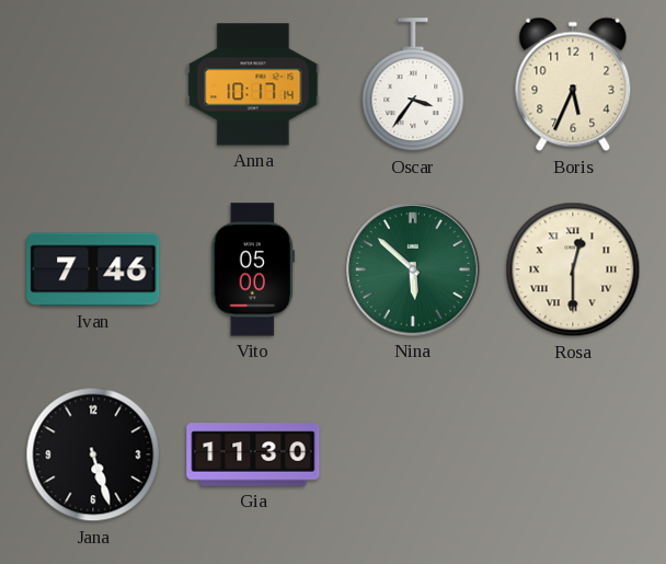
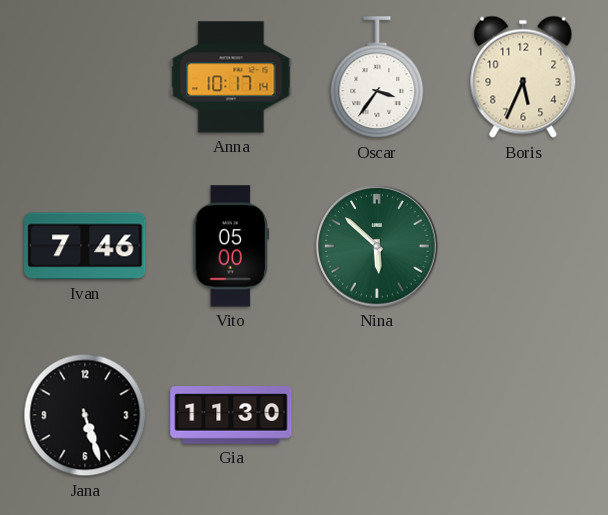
Rosa: 12:30 -> none (573, 269)
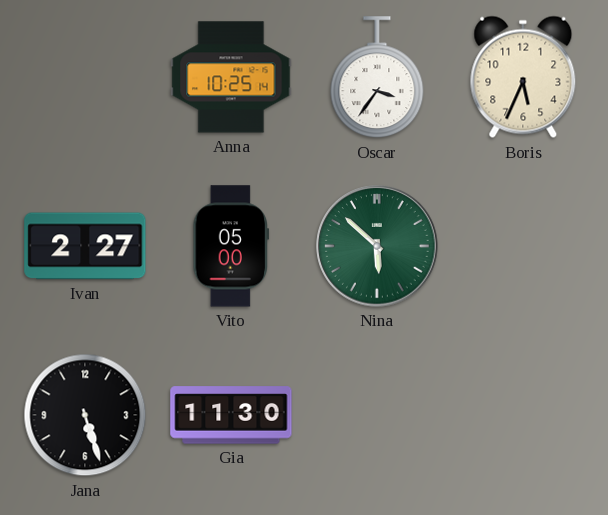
Anna: 10:17 -> 10:25 (231, 77)
Ivan: 7:46 -> 2:27 (85, 246)
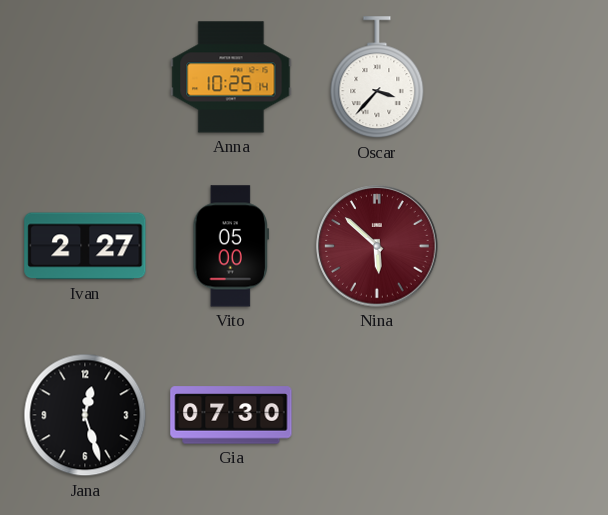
Oscar: 3:36 -> 3:37 (377, 78)
Boris: 5:34 -> none (523, 77)
Nina dial: green -> burgundy (377, 246)
Jana: 5:27 -> 12:27 (85, 415)
Gia: 11:30 -> 07:30 (231, 415)
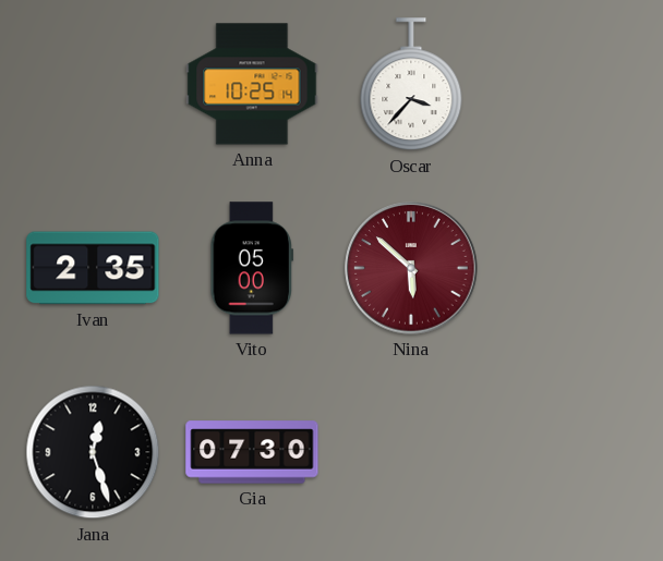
Ivan: 2:27 -> 2:35 (93, 268)
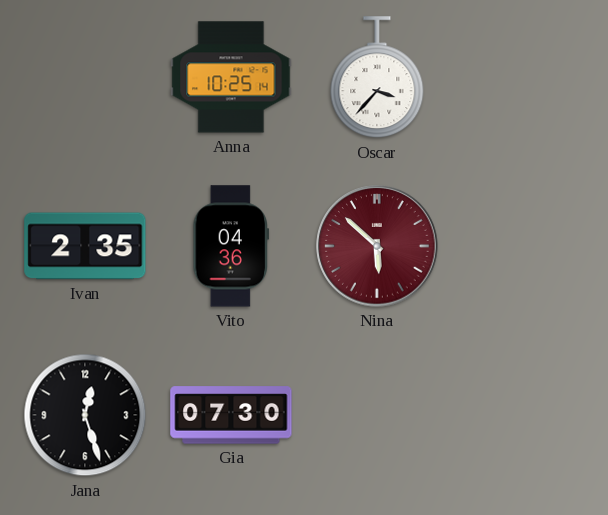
Vito: 05:00 -> 04:36 (231, 246)
